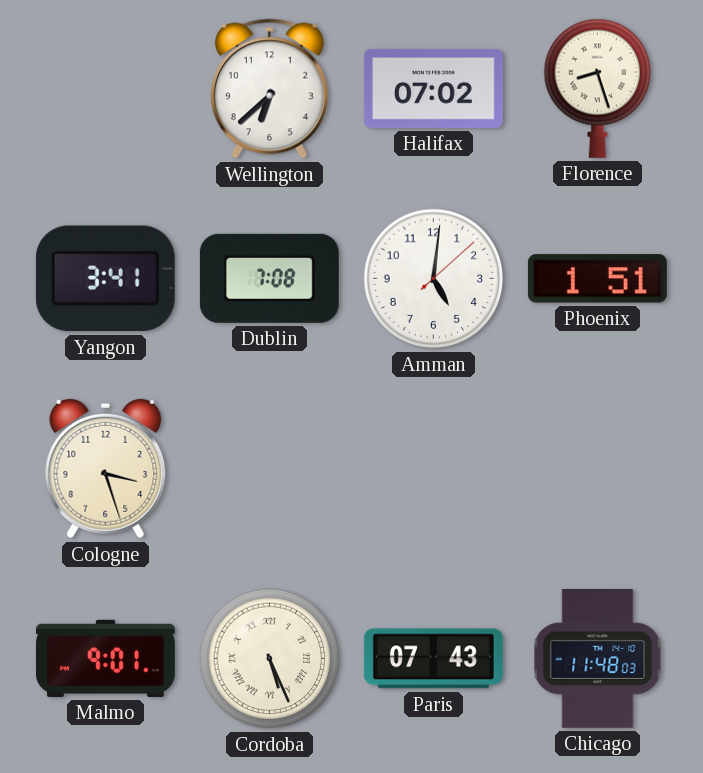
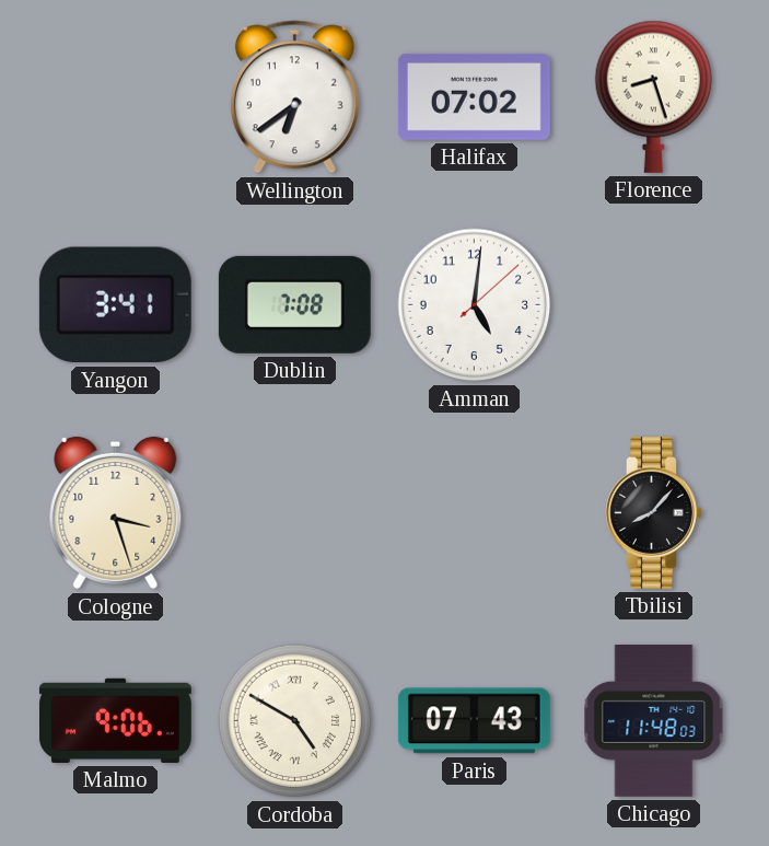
Wellington: 6:38 -> 6:39 (294, 97)
Phoenix: 1:51 -> none (597, 279)
Tbilisi: none -> 8:07 (654, 512)
Malmo: 9:01 -> 9:06 (115, 720)
Cordoba: 5:26 -> 4:50 (295, 721)
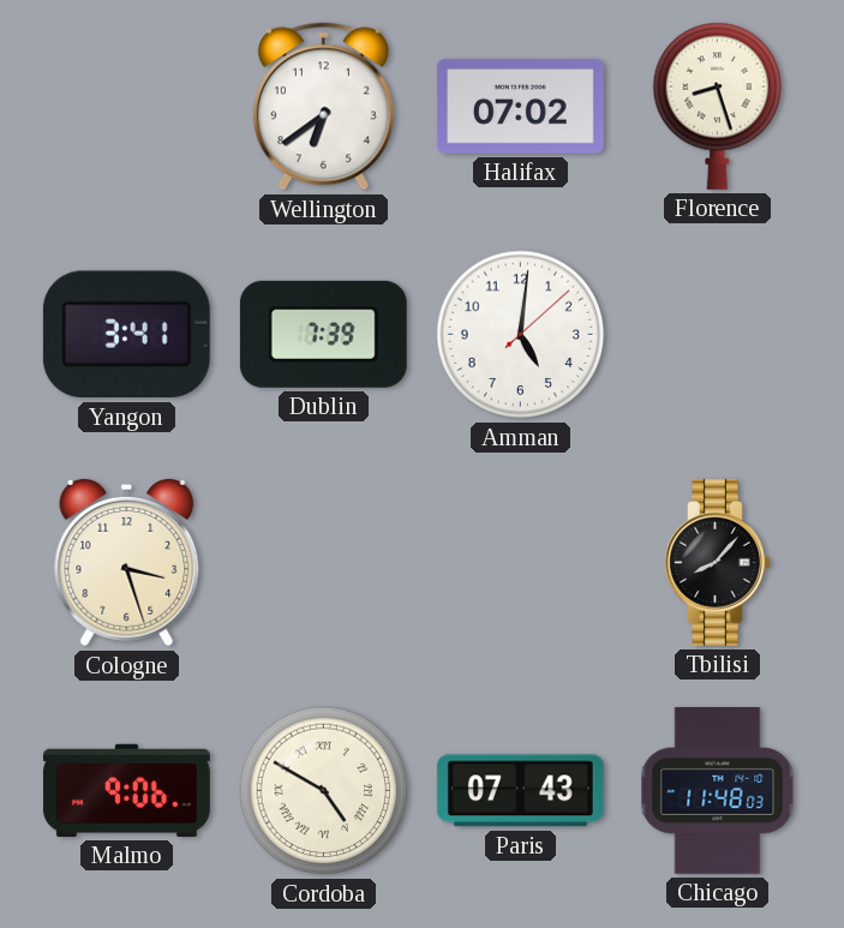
Dublin: 7:08 -> 7:39 (323, 334)
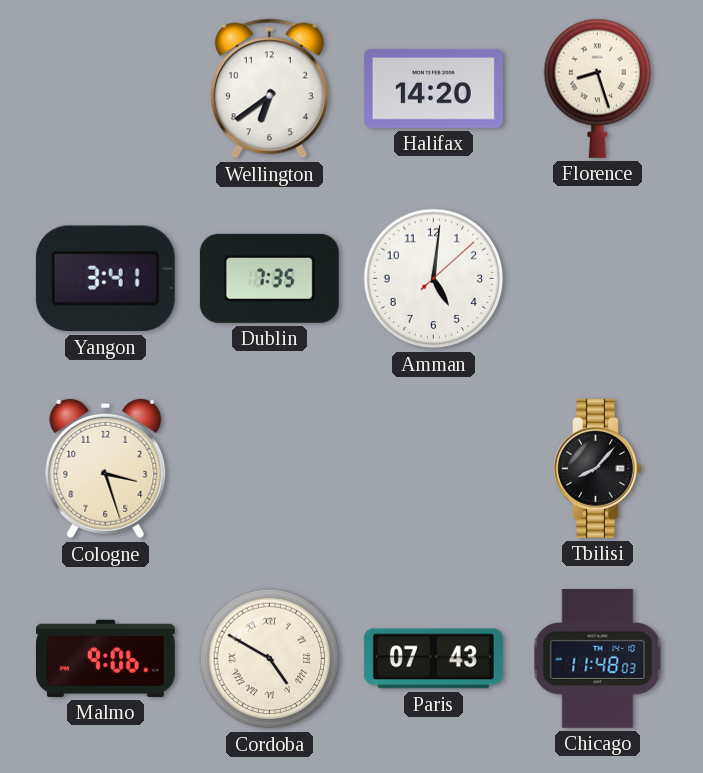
Halifax: 07:02 -> 14:20 (433, 88)
Dublin: 7:39 -> 7:35 (269, 278)
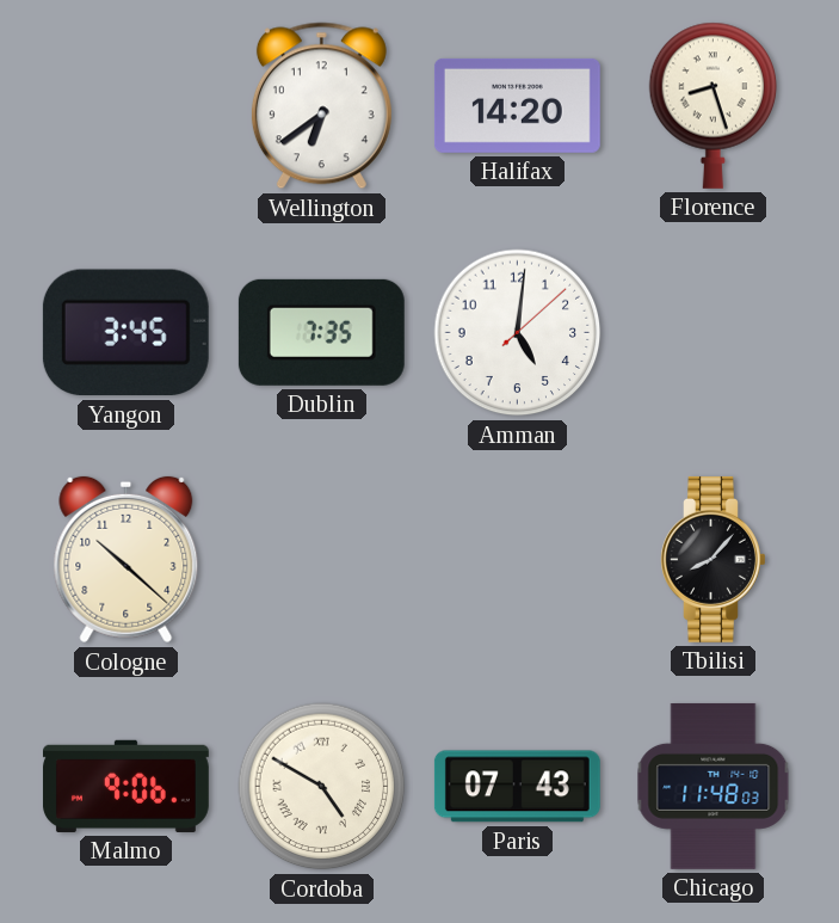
Yangon: 3:41 -> 3:45 (125, 333)
Cologne: 3:27 -> 10:22 (127, 560)
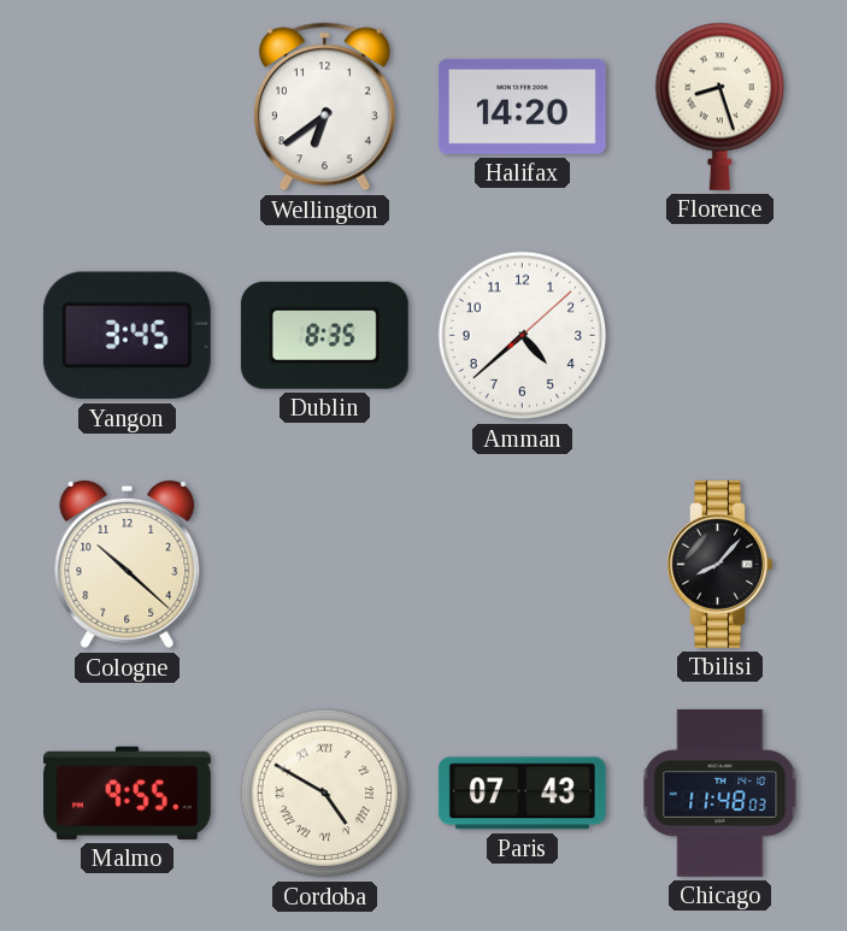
Dublin: 7:35 -> 8:35 (324, 335)
Amman: 5:01 -> 4:38 (523, 336)
Malmo: 9:06 -> 9:55 (127, 792)
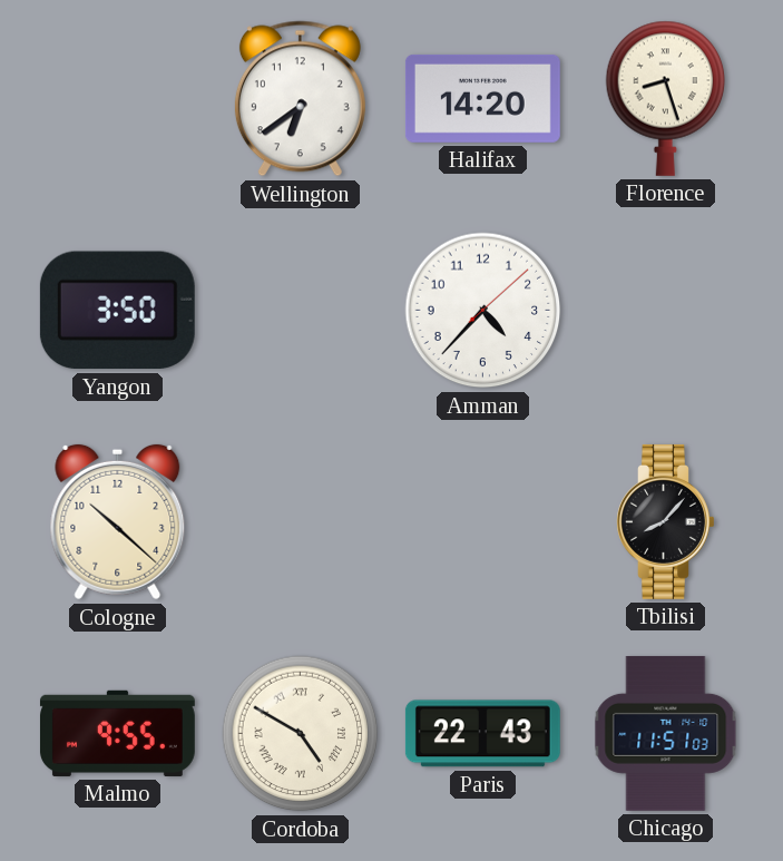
Yangon: 3:45 -> 3:50 (117, 311)
Dublin: 8:35 -> none (324, 335)
Amman: 4:38 -> 4:37 (483, 311)
Paris: 07:43 -> 22:43 (482, 734)
Chicago: 11:48 -> 11:51 (666, 733)
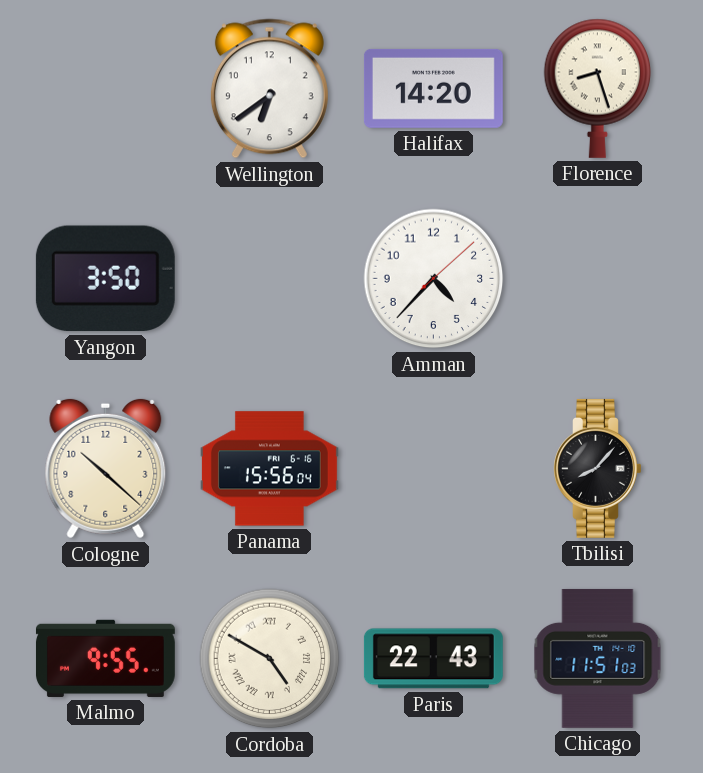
Panama: none -> 15:56 (269, 469)
